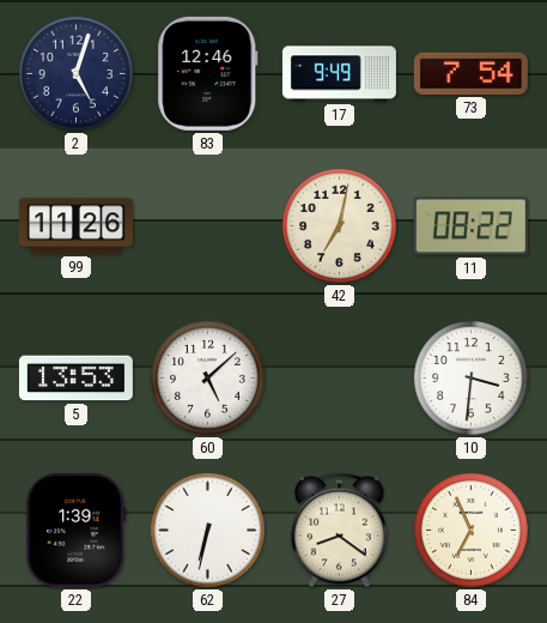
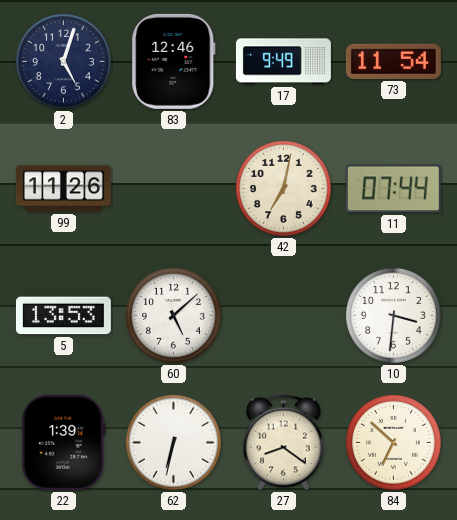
73: 7:54 -> 11:54 (393, 61)
11: 08:22 -> 07:44 (393, 189)
84: 6:56 -> 6:52 (394, 443)
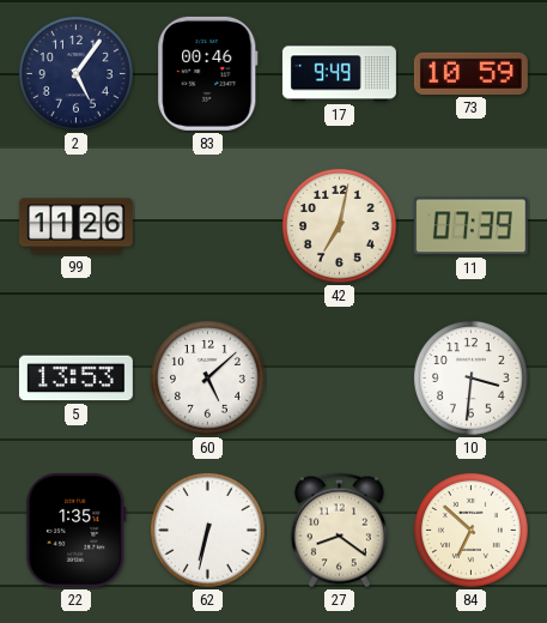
2: 5:03 -> 5:06 (77, 74)
83: 12:46 -> 00:46 (208, 73)
73: 11:54 -> 10:59 (470, 73)
11: 07:44 -> 07:39 (470, 226)
22: 1:39 -> 1:35 (77, 530)
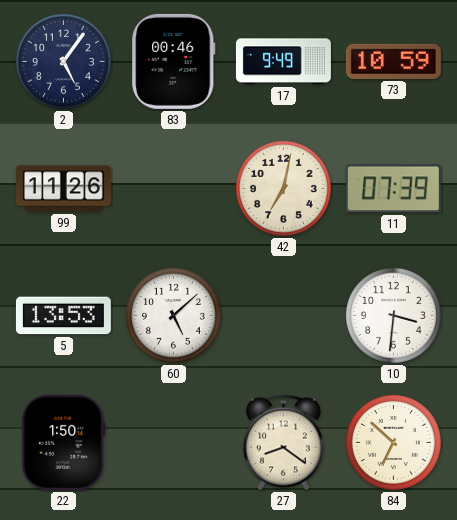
22: 1:35 -> 1:50 (64, 442)
62: 6:32 -> none (208, 531)
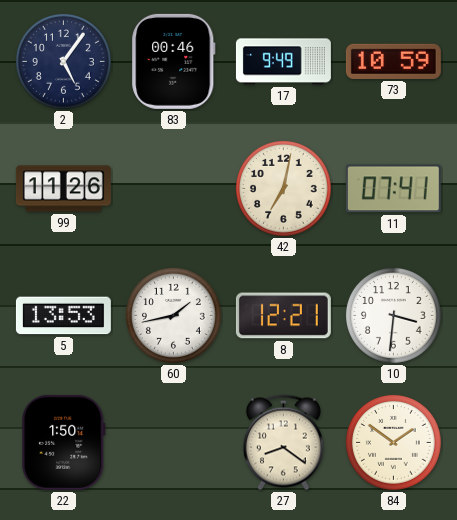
11: 07:39 -> 07:41 (393, 189)
60: 5:08 -> 1:43 (174, 316)
8: none -> 12:21 (283, 316)
84: 6:52 -> 1:51 (394, 443)
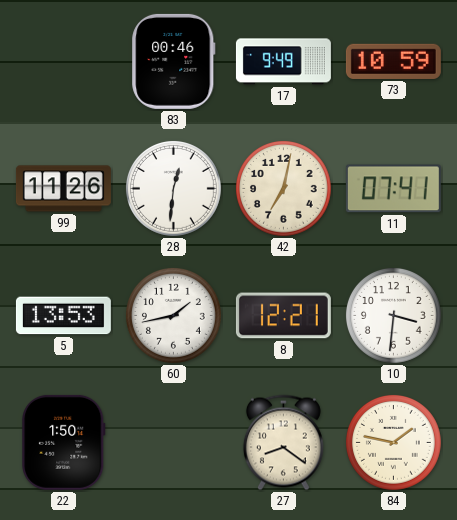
2: 5:06 -> none (64, 62)
28: none -> 12:31 (174, 189)
84: 1:51 -> 1:47 (394, 443)
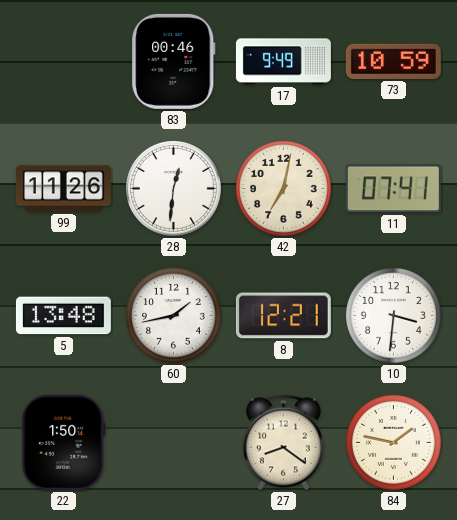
5: 13:53 -> 13:48 (63, 316)
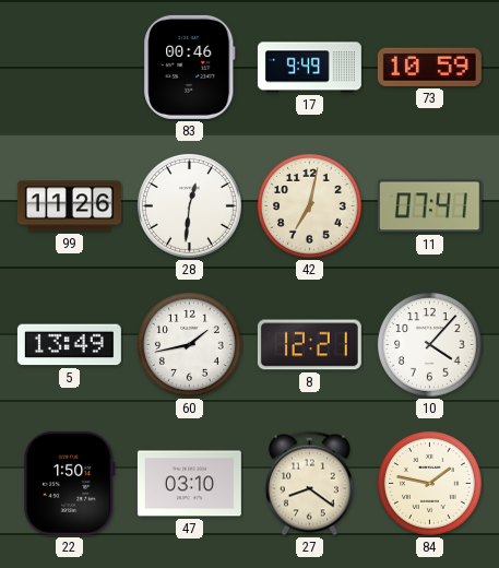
5: 13:48 -> 13:49 (69, 345)
10: 3:31 -> 4:07 (430, 345)
47: none -> 03:10 (189, 484)
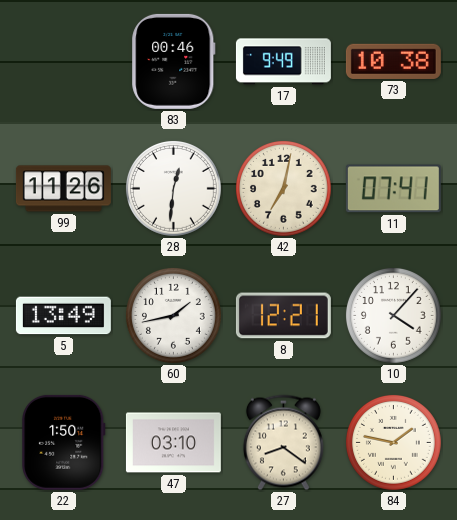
73: 10:59 -> 10:38 (393, 61)
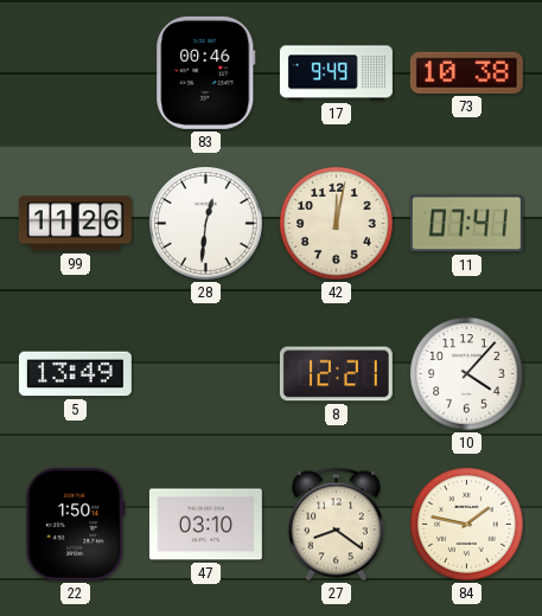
42: 7:02 -> 12:02 (337, 224)
60: 1:43 -> none (174, 316)
